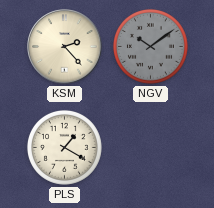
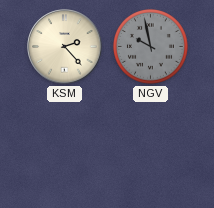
NGV: 10:09 -> 9:58 (150, 46)
PLS: 1:20 -> none (64, 147)
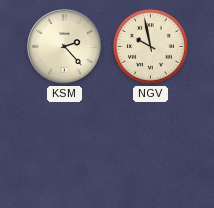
NGV dial: grey -> cream (150, 46)
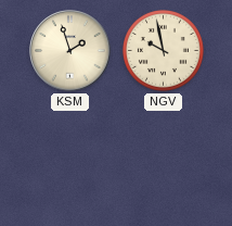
KSM: 2:23 -> 1:57 (70, 51)
